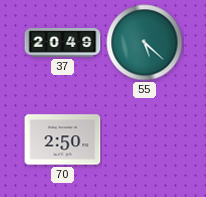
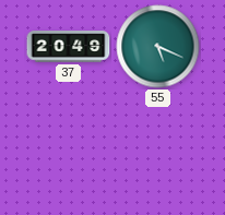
55: 5:22 -> 5:19 (158, 47)
70: 2:50 -> none (63, 140)
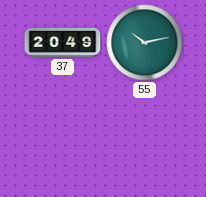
55: 5:19 -> 10:13 (145, 43)
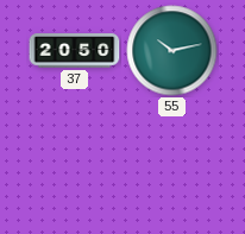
37: 20:49 -> 20:50 (75, 51)
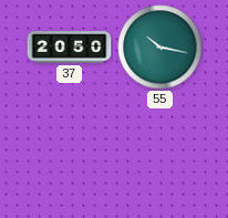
55: 10:13 -> 10:17 (160, 48)
